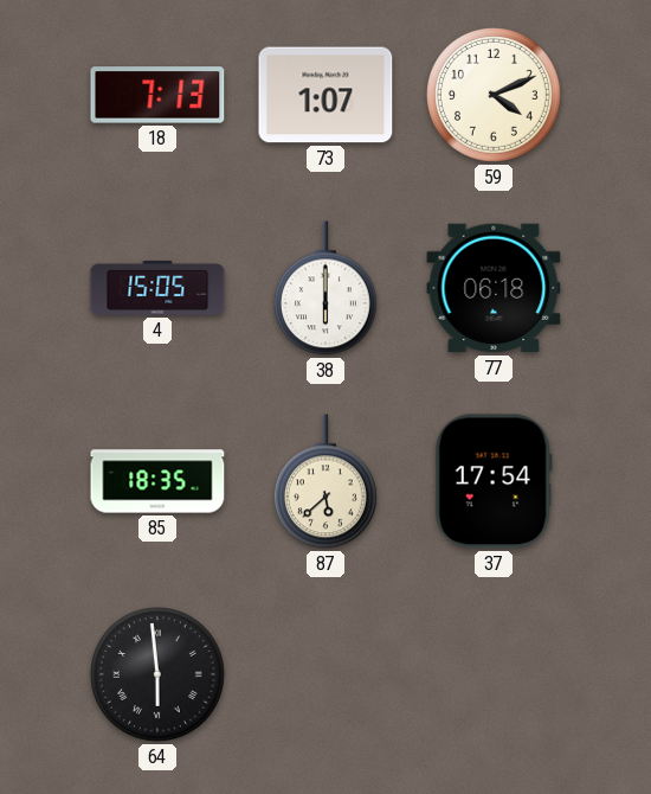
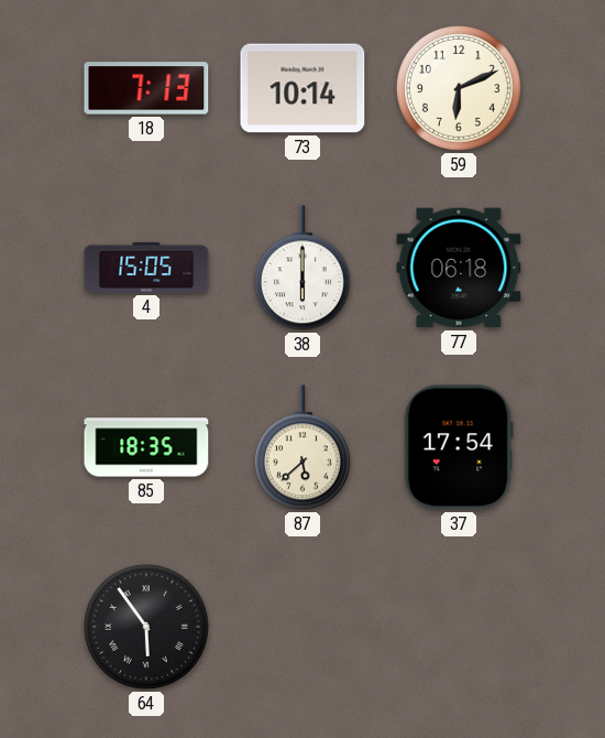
73: 1:07 -> 10:14 (302, 88)
59: 4:11 -> 6:11 (460, 89)
64: 5:59 -> 5:54 (147, 628)
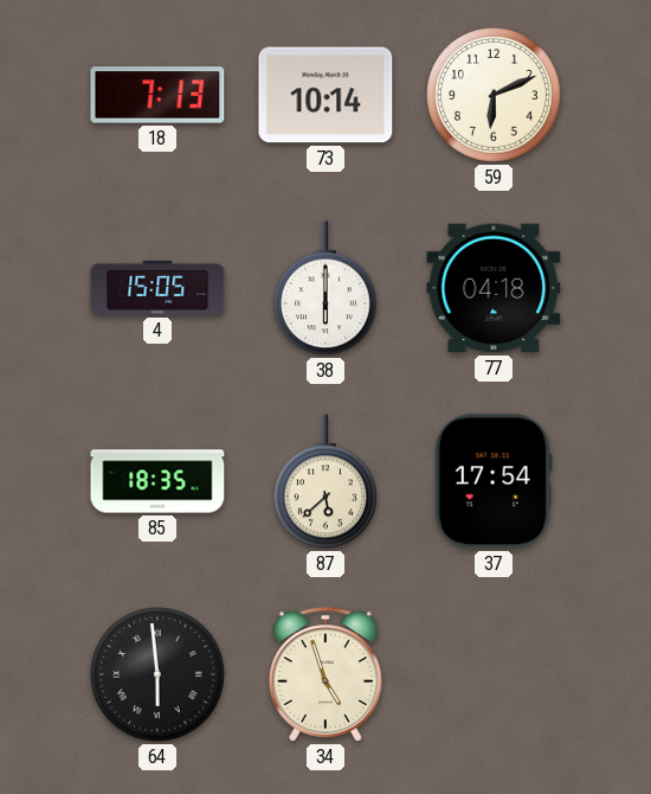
77: 06:18 -> 04:18 (494, 288)
64: 5:54 -> 5:59 (159, 675)
34: none -> 4:57 (327, 674)
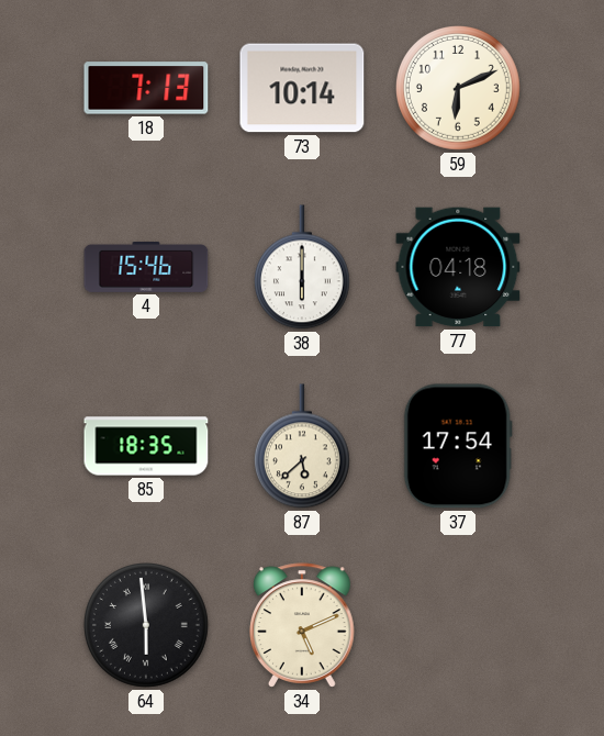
4: 15:05 -> 15:46 (146, 267)
34: 4:57 -> 5:11 (303, 625)
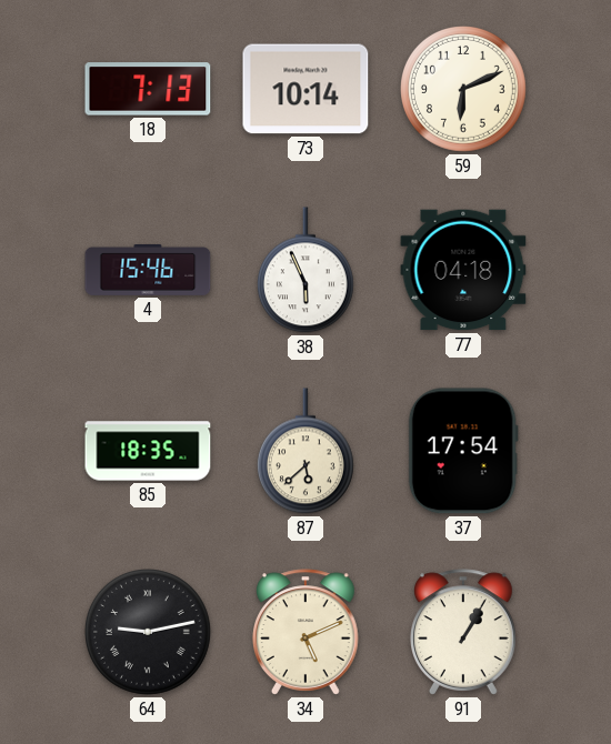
38: 6:00 -> 5:56 (305, 270)
64: 5:59 -> 9:13 (149, 633)
91: none -> 1:05 (464, 632)
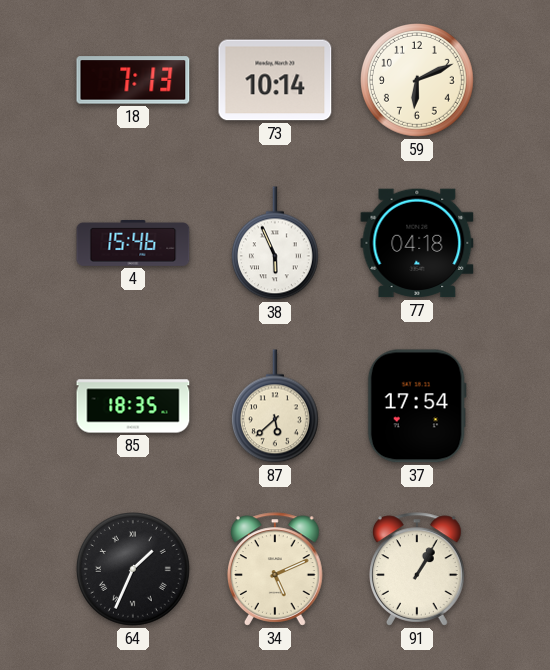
64: 9:13 -> 1:34 (134, 570)
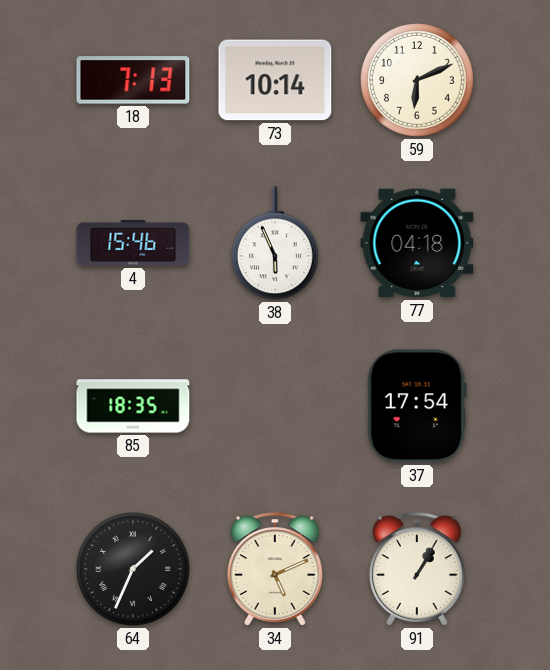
87: 5:38 -> none (275, 406)
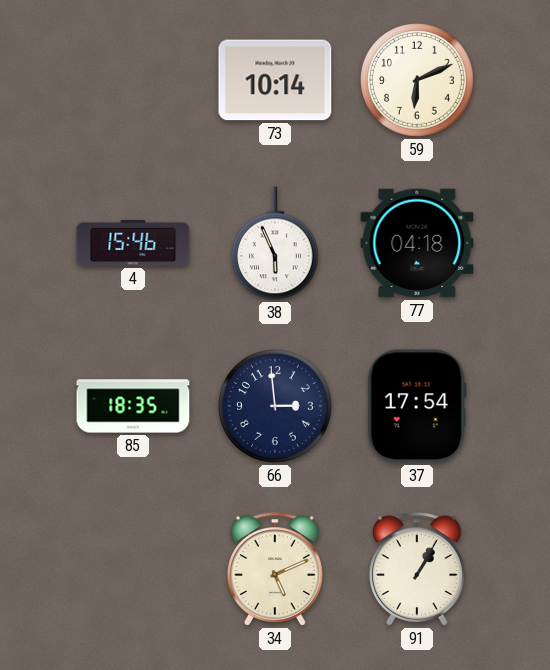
18: 7:13 -> none (133, 80)
66: none -> 2:59 (276, 407)
64: 1:34 -> none (134, 570)
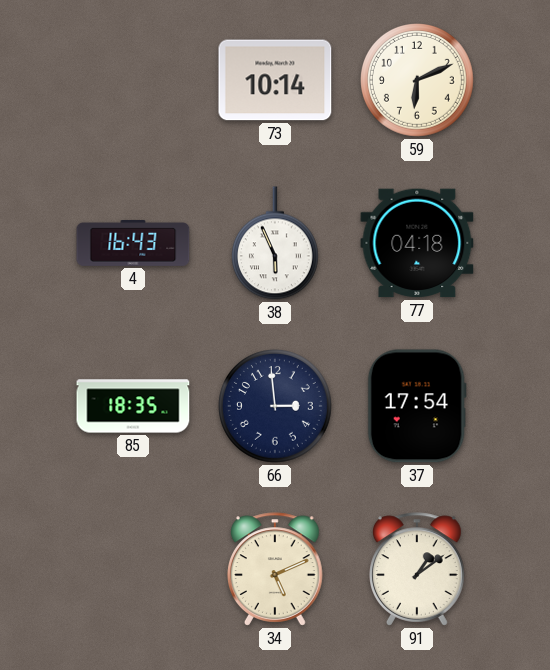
4: 15:46 -> 16:43 (133, 243)
91: 1:05 -> 1:09 (418, 569)
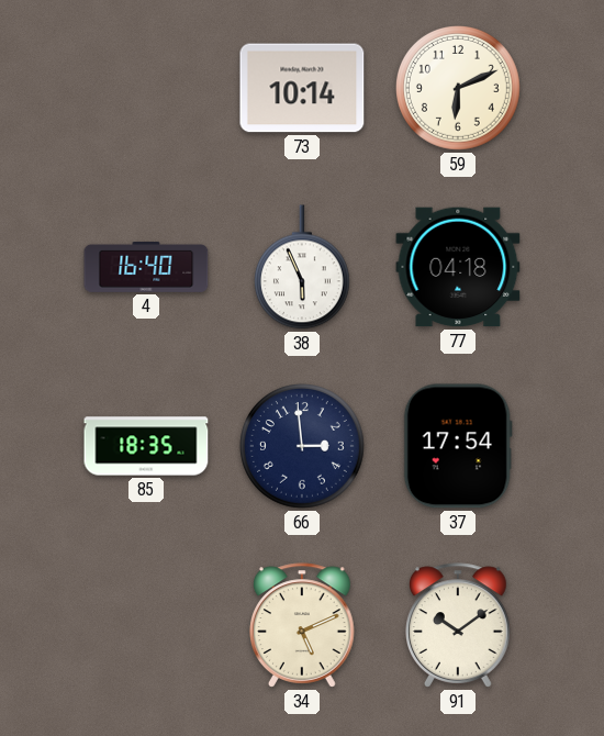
4: 16:43 -> 16:40 (146, 267)
91: 1:09 -> 10:09 (459, 625)
